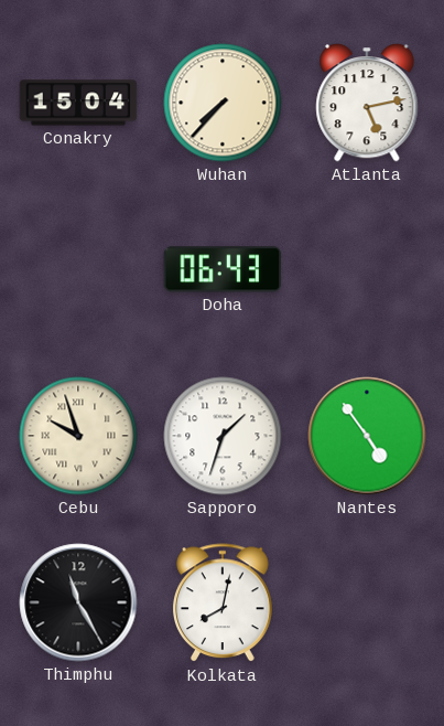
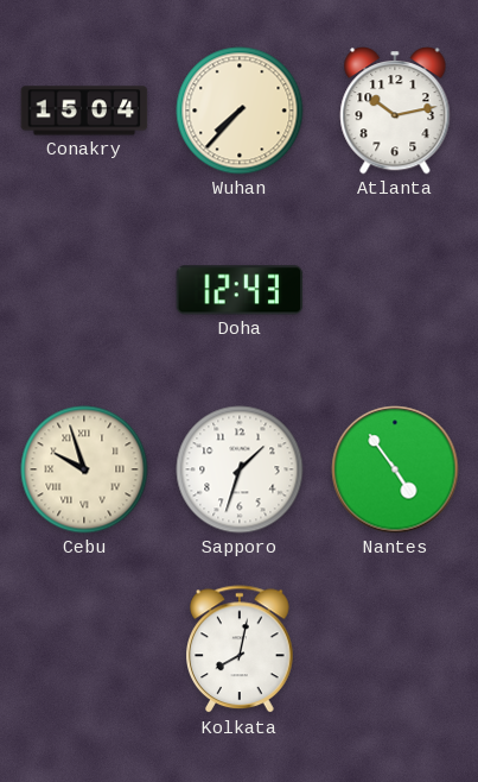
Atlanta: 5:13 -> 10:13 (395, 112)
Doha: 06:43 -> 12:43 (240, 290)
Thimphu: 11:25 -> none (78, 602)
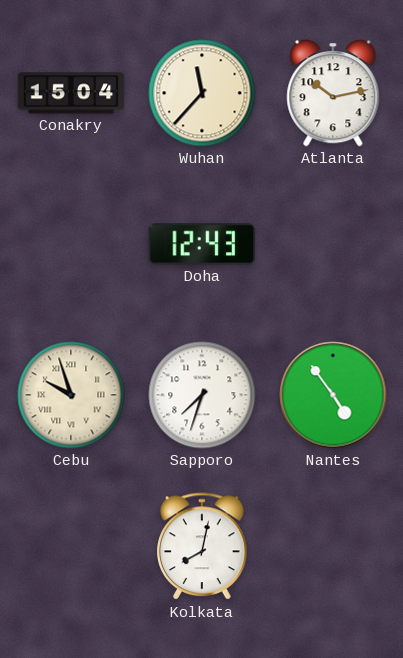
Wuhan: 7:37 -> 11:37 (202, 93)
Sapporo: 1:33 -> 7:33 (202, 395)
